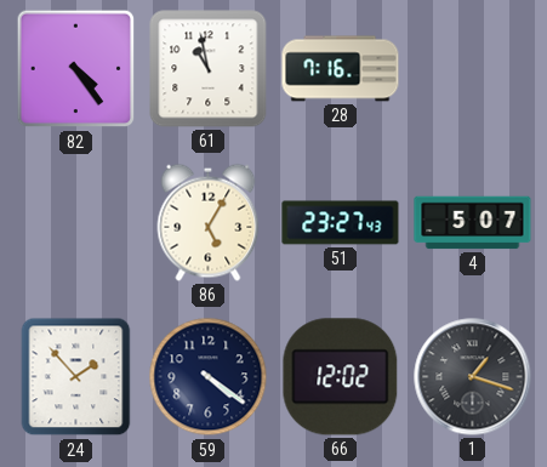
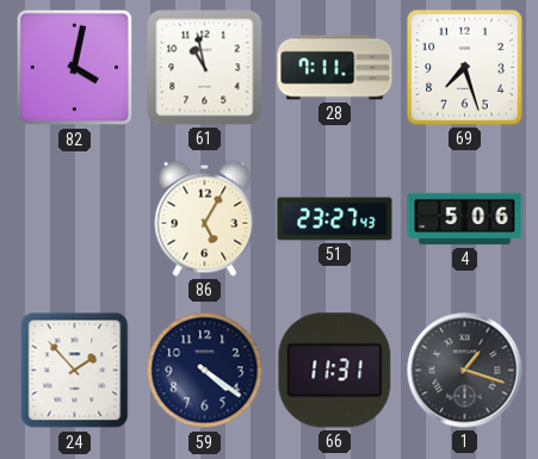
82: 4:24 -> 4:02 (75, 68)
28: 7:16 -> 7:11 (335, 68)
69: none -> 7:27 (464, 67)
4: 5:07 -> 5:06 (465, 219)
66: 12:02 -> 11:31 (335, 371)
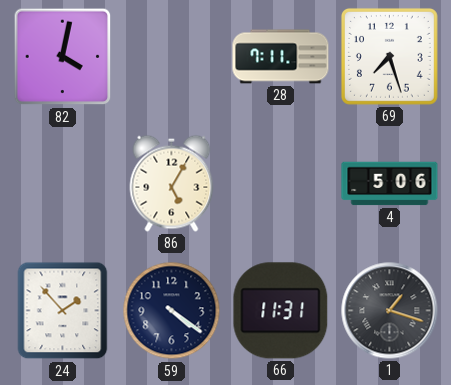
61: 10:58 -> none (205, 68)
51: 23:27 -> none (335, 219)
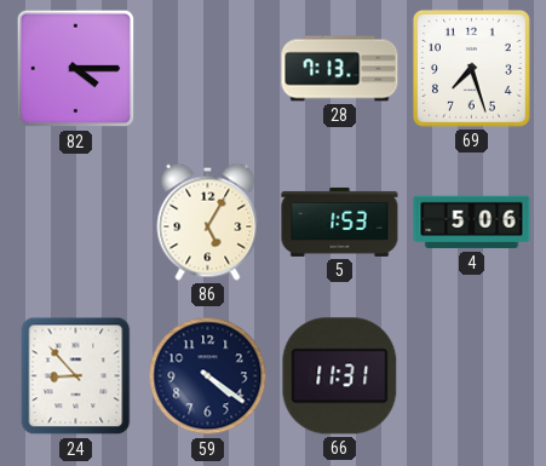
82: 4:02 -> 4:15 (76, 69)
28: 7:11 -> 7:13 (340, 69)
5: none -> 1:53 (340, 222)
24: 1:53 -> 8:53 (76, 376)
1: 1:18 -> none (390, 311)
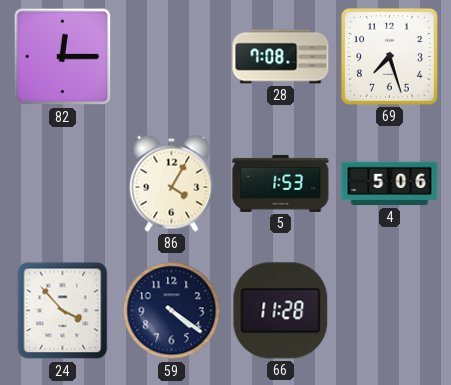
82: 4:15 -> 12:15 (63, 57)
28: 7:13 -> 7:08 (281, 57)
86: 5:05 -> 4:05 (172, 183)
24: 8:53 -> 3:53 (63, 311)
66: 11:31 -> 11:28 (281, 311)
